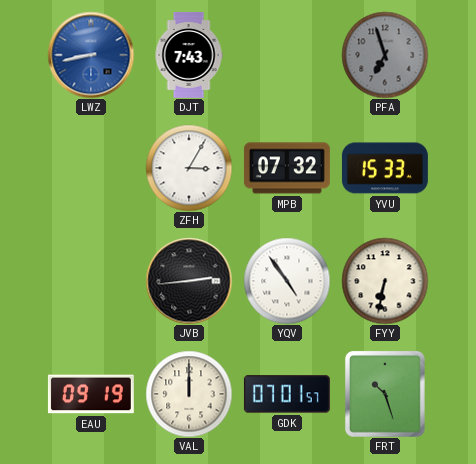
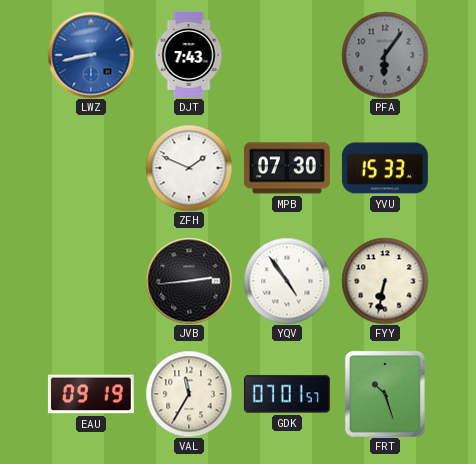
PFA: 6:57 -> 6:06 (385, 55)
ZFH: 3:05 -> 1:49 (189, 168)
MPB: 07:32 -> 07:30 (287, 168)
VAL: 12:00 -> 11:35 (189, 394)
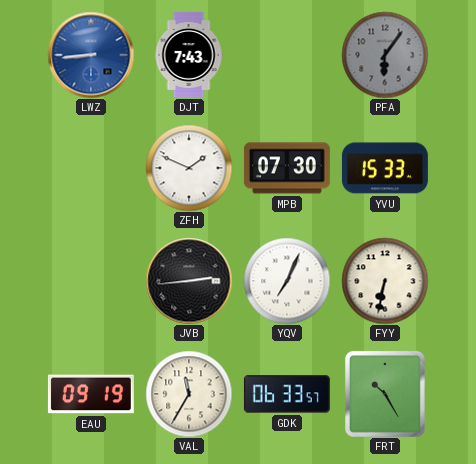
LWZ: 8:43 -> 8:44 (91, 55)
YQV: 4:54 -> 7:04 (287, 281)
GDK: 07:01 -> 06:33 (287, 394)
FRT: 10:27 -> 10:25 (385, 394)
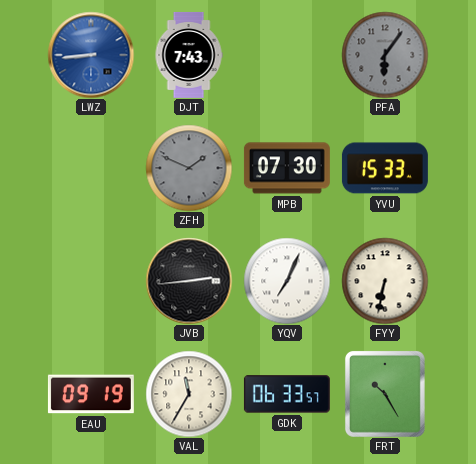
ZFH dial: white -> grey (189, 168)
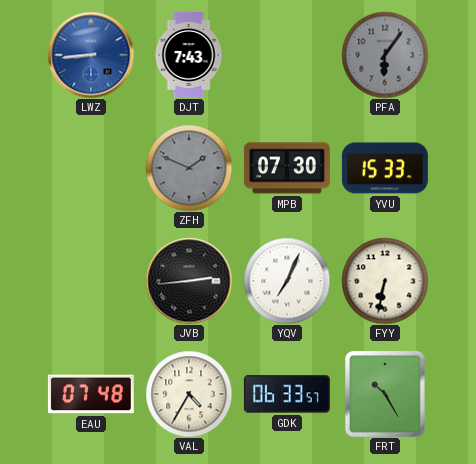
EAU: 09:19 -> 07:48 (91, 394)
VAL: 11:35 -> 4:35 (189, 394)
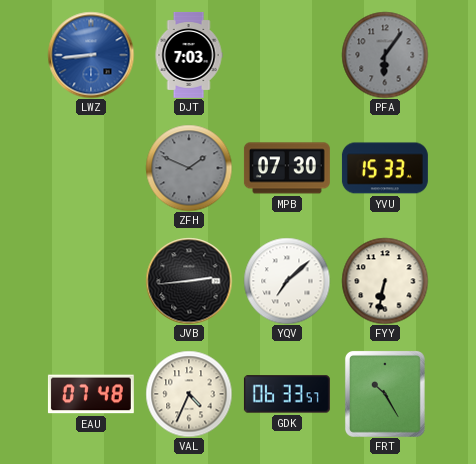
DJT: 7:43 -> 7:03 (189, 55)
YQV: 7:04 -> 7:08 (287, 281)
VAL: 4:35 -> 4:34 (189, 394)
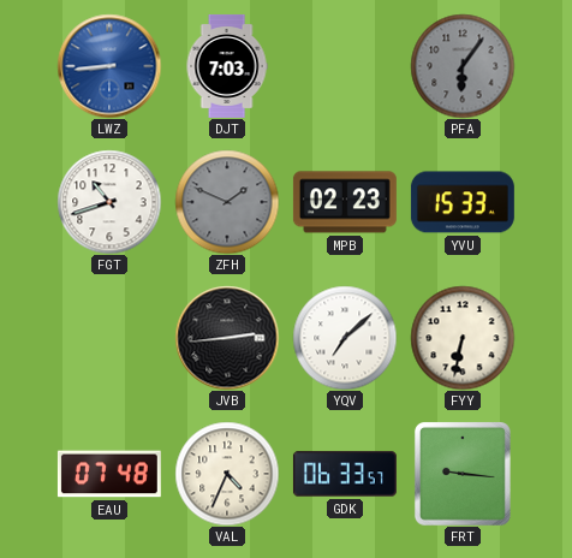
FGT: none -> 10:42 (109, 202)
MPB: 07:30 -> 02:23 (345, 202)
FRT: 10:25 -> 9:16 (463, 474)
